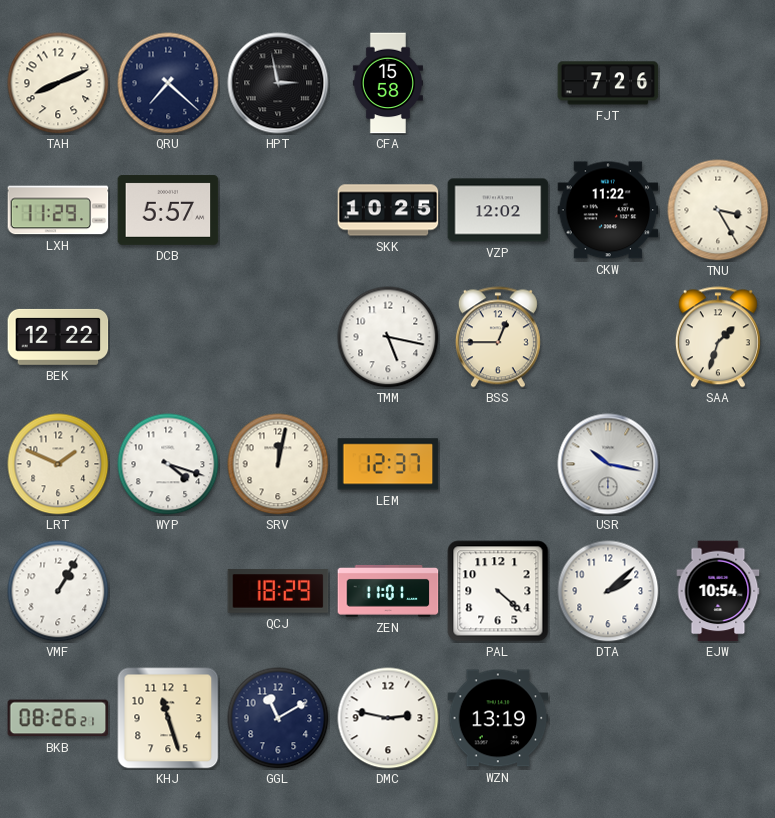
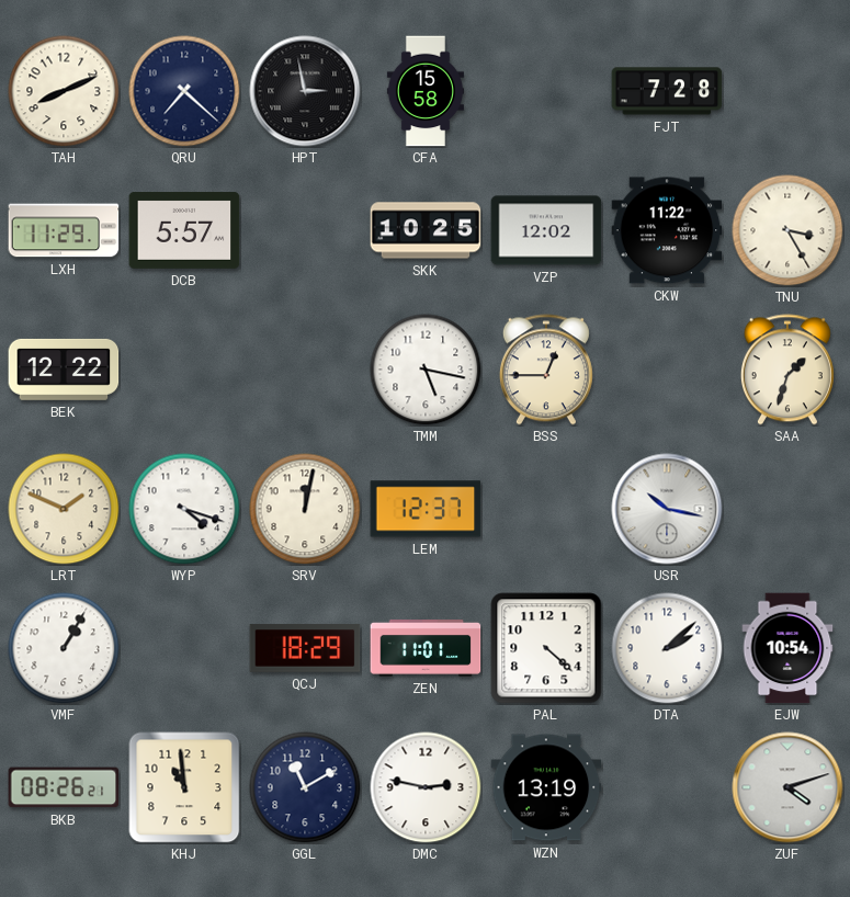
FJT: 7:26 -> 7:28 (667, 91)
KHJ: 11:27 -> 10:59 (184, 787)
ZUF: none -> 4:12 (787, 787)
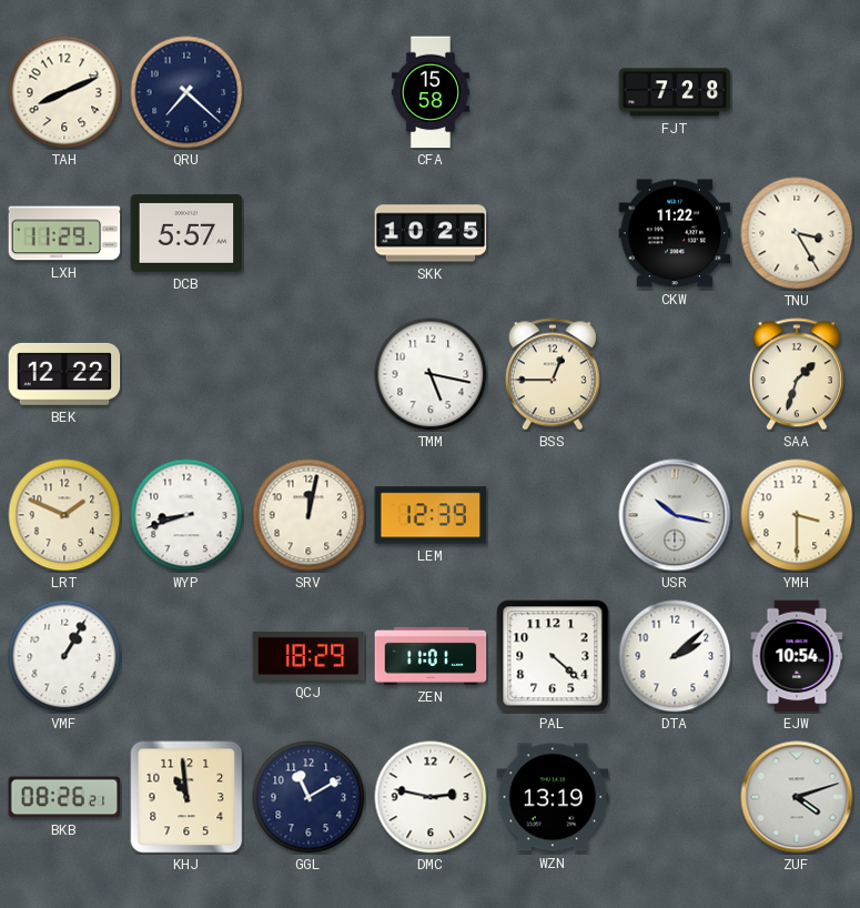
HPT: 2:58 -> none (305, 91)
VZP: 12:02 -> none (546, 230)
WYP: 4:18 -> 8:42 (186, 515)
LEM: 12:37 -> 12:39 (431, 515)
YMH: none -> 3:30 (797, 515)
